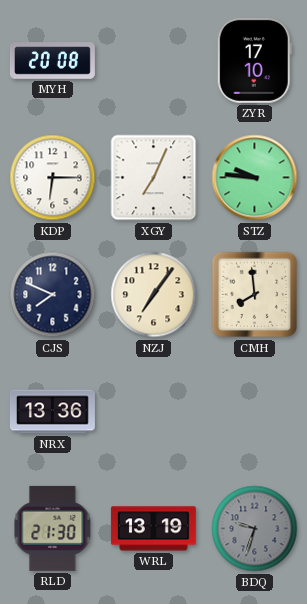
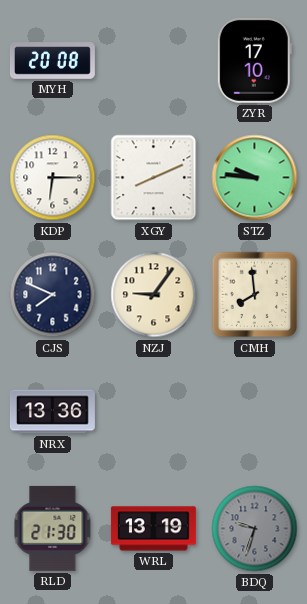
XGY: 7:04 -> 8:11 (154, 178)
NZJ: 7:06 -> 9:06 (154, 295)
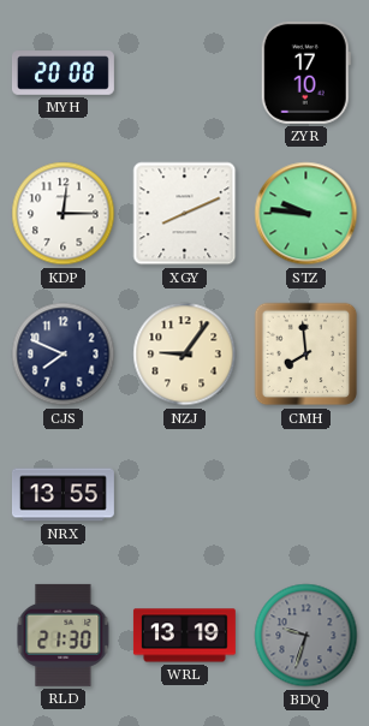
KDP: 6:15 -> 12:15 (64, 214)
NRX: 13:36 -> 13:55 (63, 495)
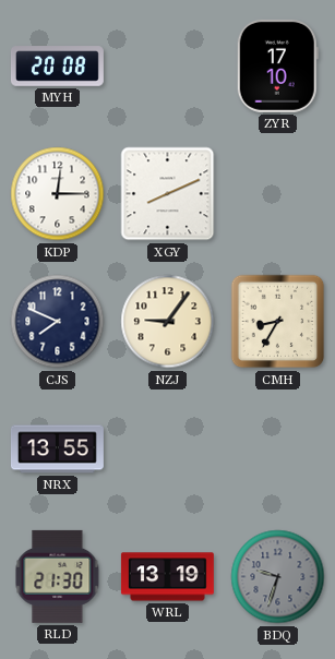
STZ: 9:46 -> none (306, 214)
CMH: 7:59 -> 8:35 (278, 322)
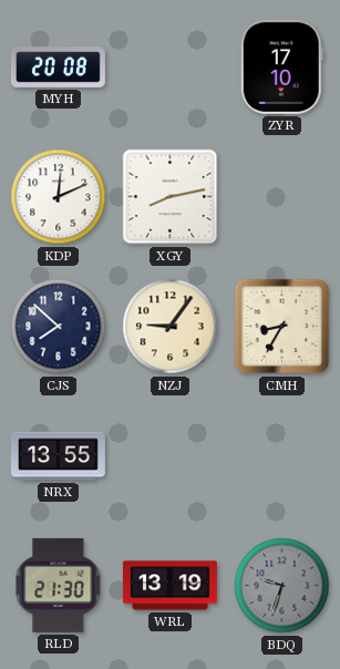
KDP: 12:15 -> 12:11 (59, 197)
XGY: 8:11 -> 8:13 (171, 197)
CJS: 7:49 -> 7:52 (59, 327)
